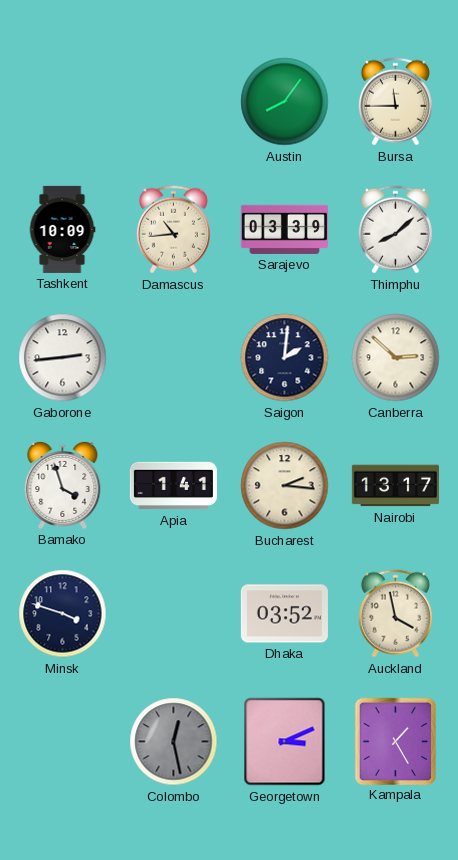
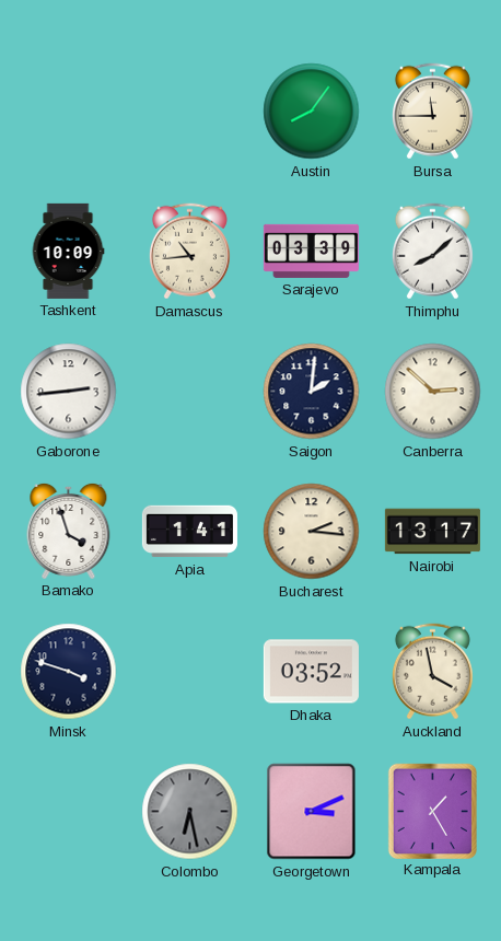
Colombo: 12:28 -> 6:28 (190, 812)
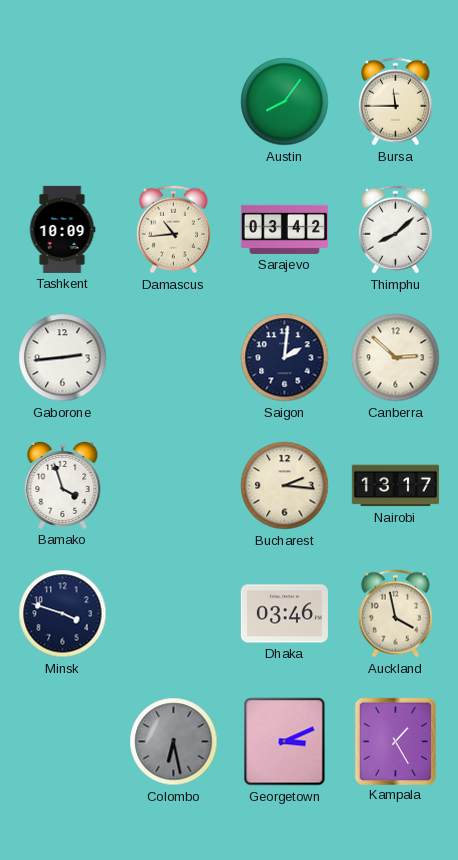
Sarajevo: 03:39 -> 03:42 (284, 229)
Apia: 1:41 -> none (189, 532)
Dhaka: 03:52 -> 03:46 (284, 614)
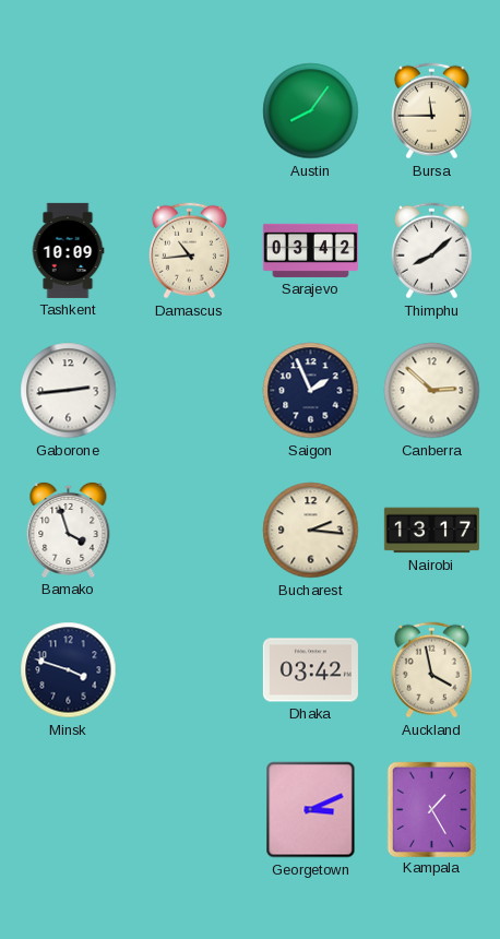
Saigon: 2:01 -> 1:56 (311, 391)
Dhaka: 03:46 -> 03:42 (310, 670)
Colombo: 6:28 -> none (174, 742)
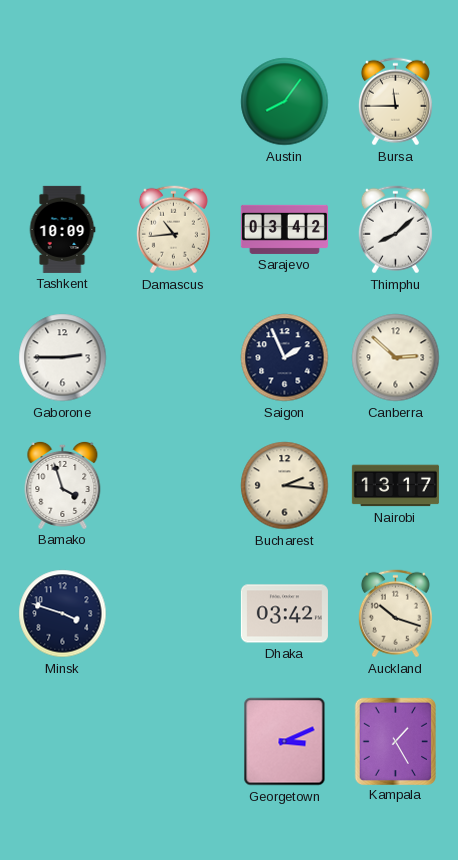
Gaborone: 2:44 -> 2:45 (63, 358)
Auckland: 3:58 -> 10:18 (395, 614)
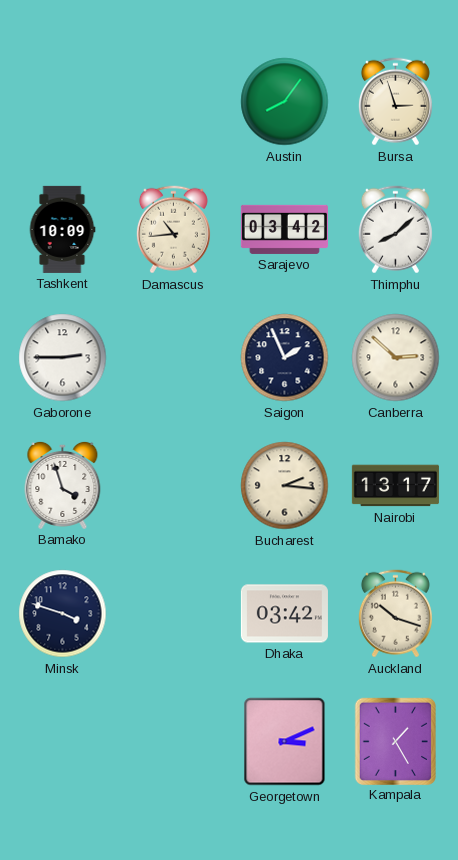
Bursa: 11:45 -> 2:57 (395, 102)
